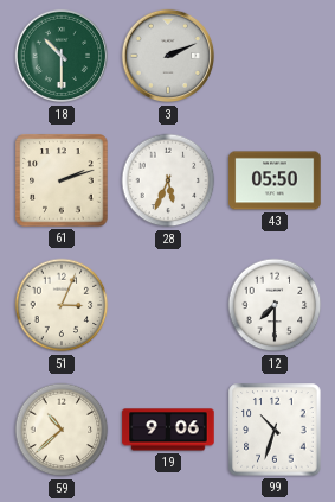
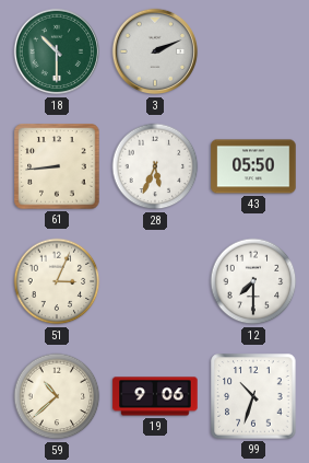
61: 2:12 -> 8:44 (57, 166)
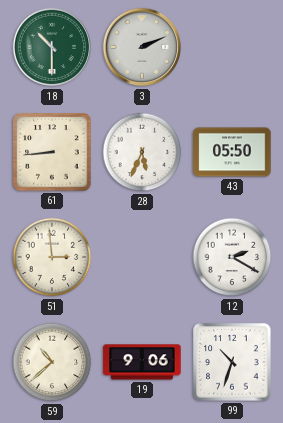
51: 3:04 -> 2:59 (52, 257)
12: 7:30 -> 2:20 (232, 257)
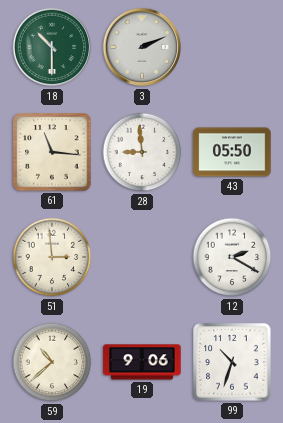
61: 8:44 -> 11:16 (52, 152)
28: 5:34 -> 8:59 (142, 152)
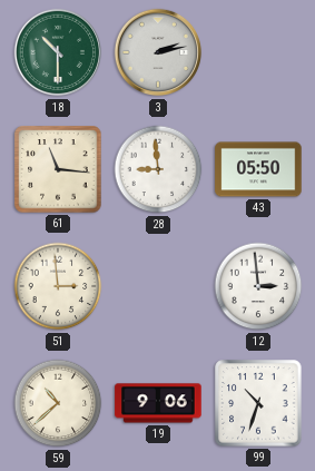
3: 2:11 -> 2:13 (158, 52)
12: 2:20 -> 2:59 (258, 286)
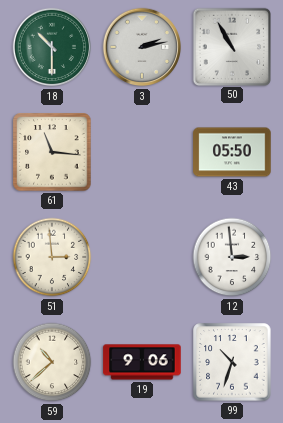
50: none -> 10:55 (231, 46)
28: 8:59 -> none (158, 169)
